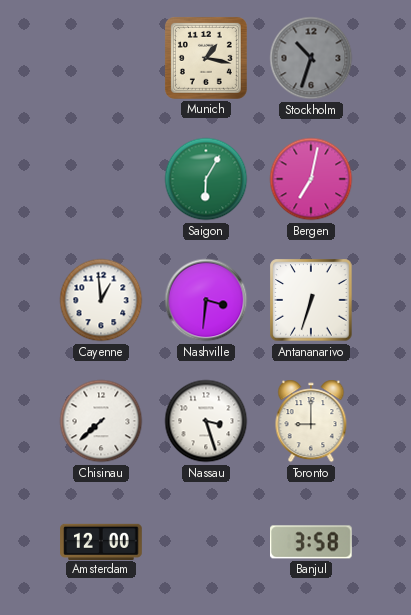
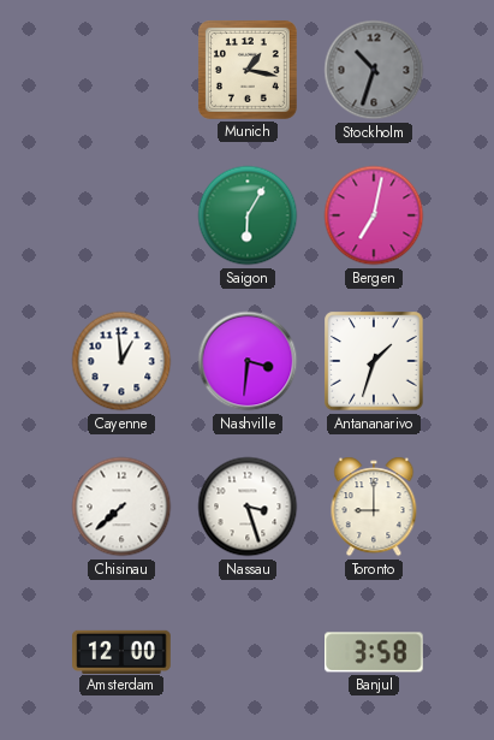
Antananarivo: 6:33 -> 1:33 (374, 361)
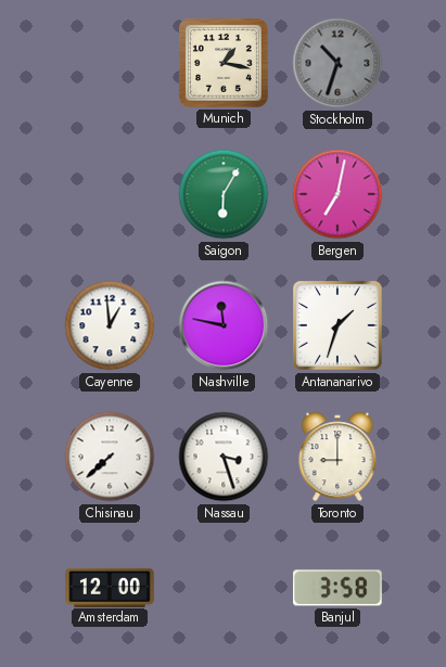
Nashville: 3:31 -> 11:47 (224, 325)
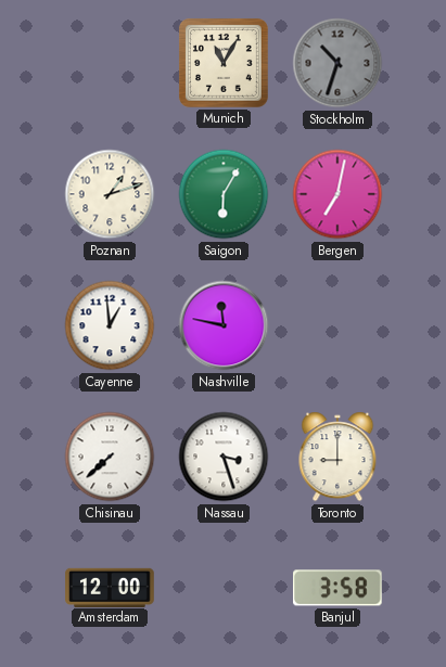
Munich: 1:17 -> 11:05 (224, 63)
Poznan: none -> 1:12 (110, 194)
Antananarivo: 1:33 -> none (337, 325)
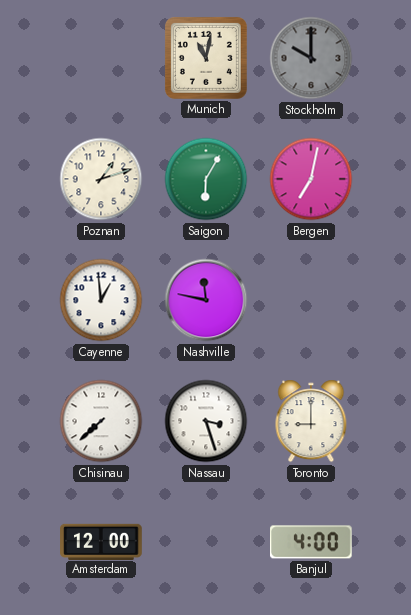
Munich: 11:05 -> 11:02 (206, 58)
Stockholm: 10:33 -> 10:00 (311, 58)
Banjul: 3:58 -> 4:00 (312, 542)
